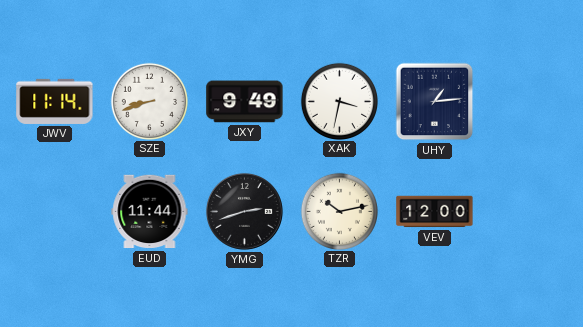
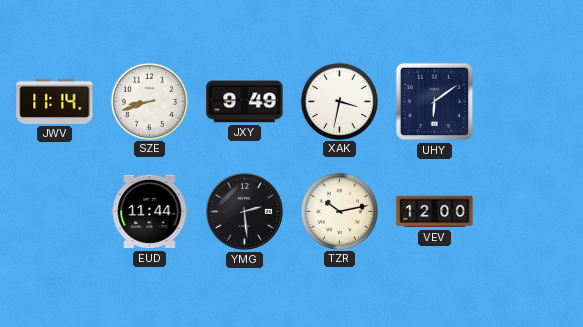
UHY: 1:14 -> 6:09 (435, 102)
YMG: 2:42 -> 2:29 (244, 211)
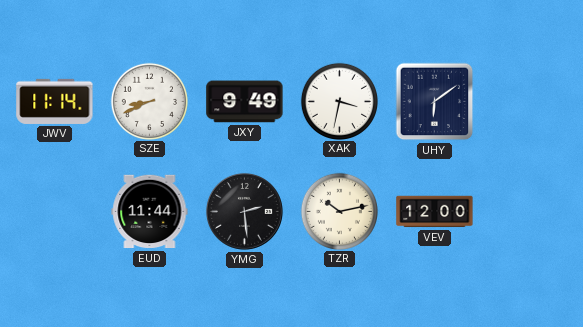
SZE: 8:42 -> 8:41 (149, 101)
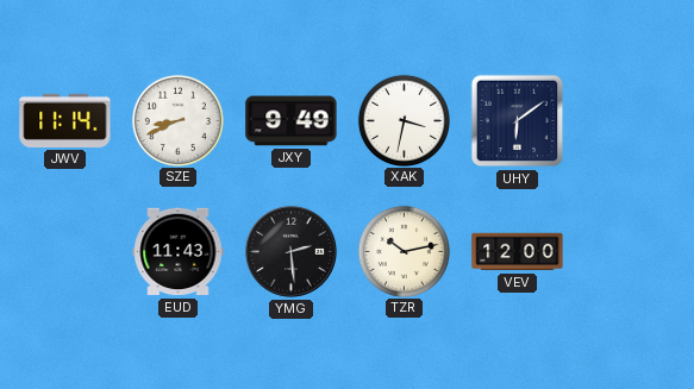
EUD: 11:44 -> 11:43 (179, 252)
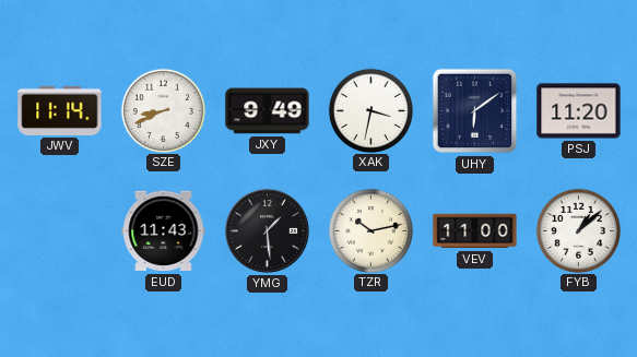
PSJ: none -> 11:20 (579, 111)
YMG: 2:29 -> 1:29 (267, 230)
VEV: 12:00 -> 11:00 (475, 231)
FYB: none -> 1:08 (578, 230)
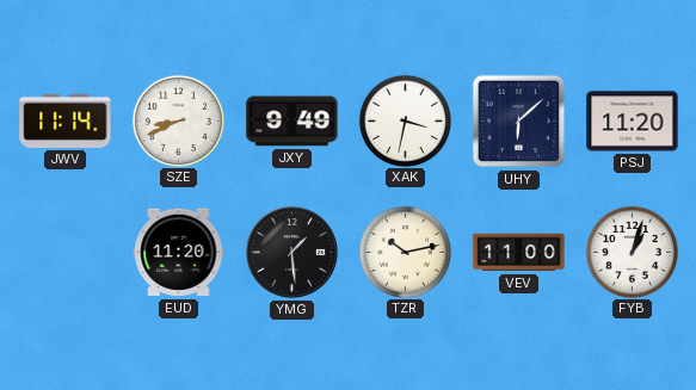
UHY: 6:09 -> 6:08 (519, 122)
EUD: 11:43 -> 11:20 (179, 253)
FYB: 1:08 -> 1:03 (632, 252)
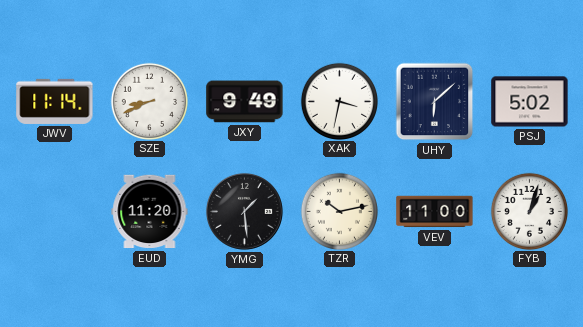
PSJ: 11:20 -> 5:02 (530, 102)
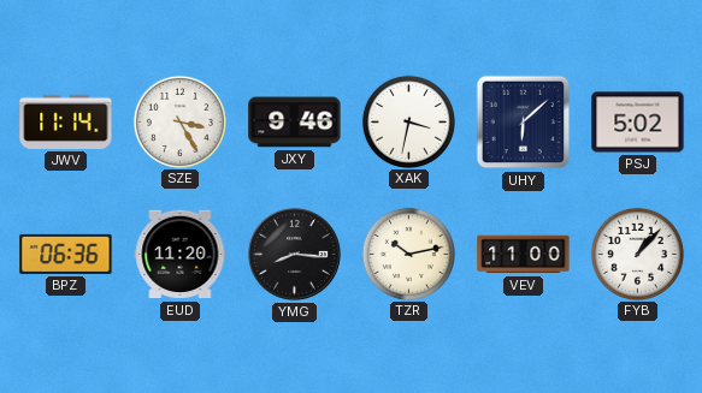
SZE: 8:41 -> 3:25 (179, 121)
JXY: 9:49 -> 9:46 (295, 123)
BPZ: none -> 06:36 (66, 254)
YMG: 1:29 -> 8:16 (294, 254)
FYB: 1:03 -> 1:07 (637, 254)
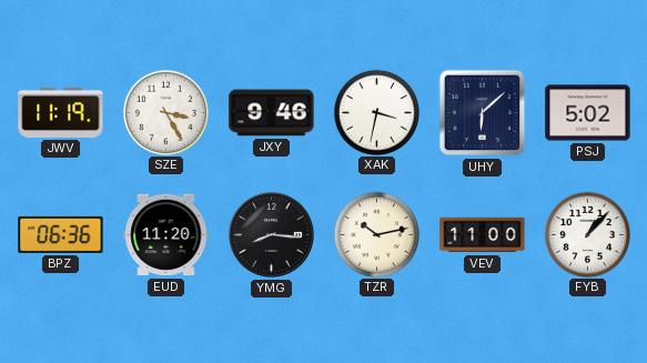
JWV: 11:14 -> 11:19 (61, 112)
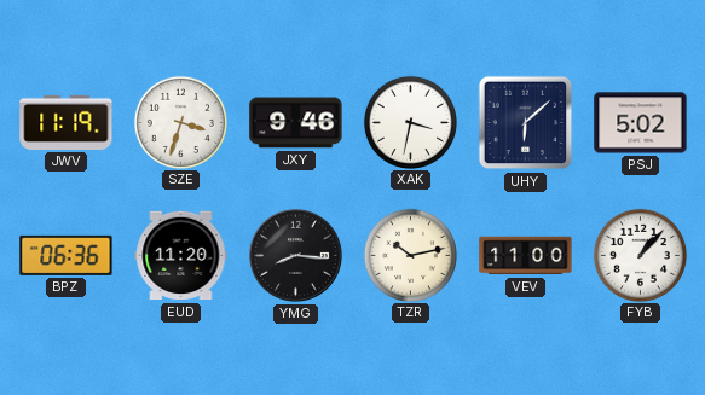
SZE: 3:25 -> 3:33 (180, 122)
